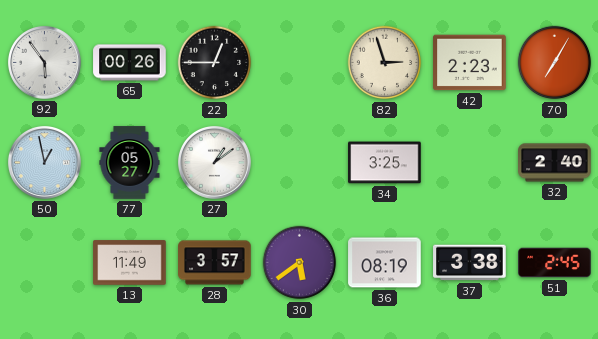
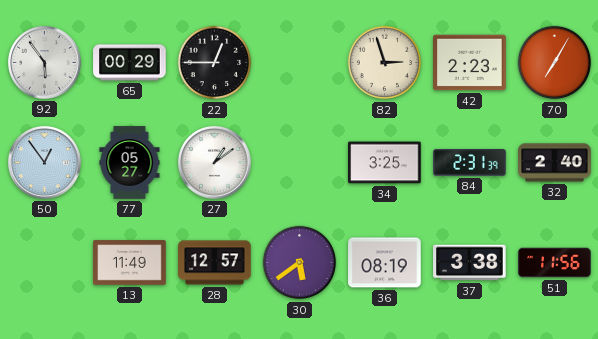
65: 00:26 -> 00:29 (130, 63)
50: 12:58 -> 12:54 (44, 162)
84: none -> 2:31 (470, 163)
28: 3:57 -> 12:57 (215, 263)
51: 2:45 -> 11:56 (555, 263)
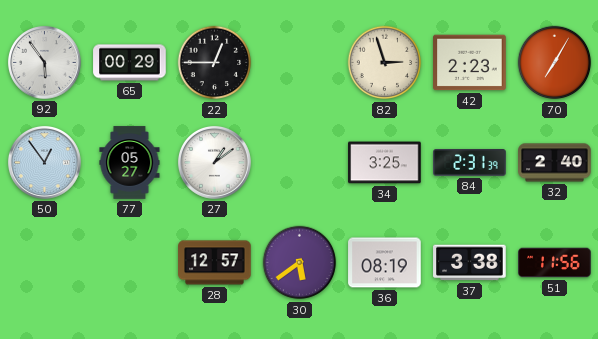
13: 11:49 -> none (130, 263)
